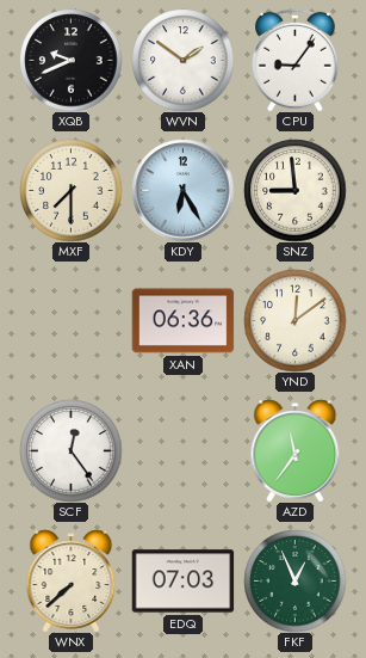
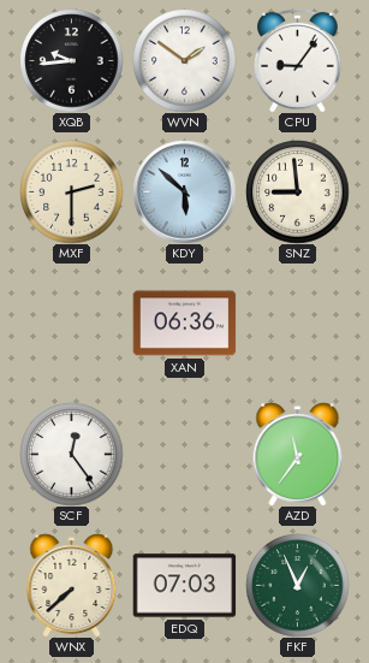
XQB: 9:41 -> 9:44 (71, 60)
MXF: 7:30 -> 2:30 (71, 191)
KDY: 6:25 -> 5:52 (184, 191)
YND: 12:09 -> none (294, 320)
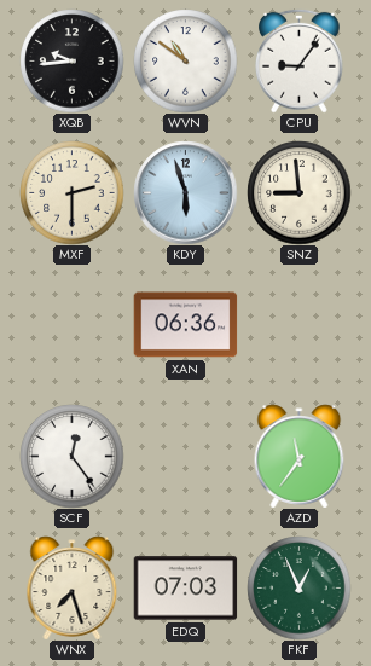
WVN: 1:51 -> 10:51 (185, 60)
KDY: 5:52 -> 5:57 (185, 192)
WNX: 7:38 -> 7:27 (73, 587)
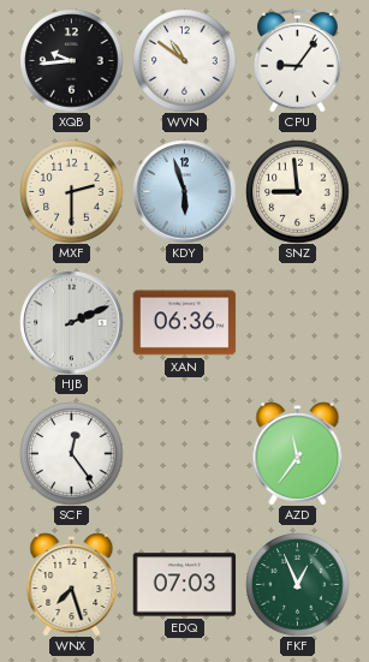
HJB: none -> 2:11 (71, 322)
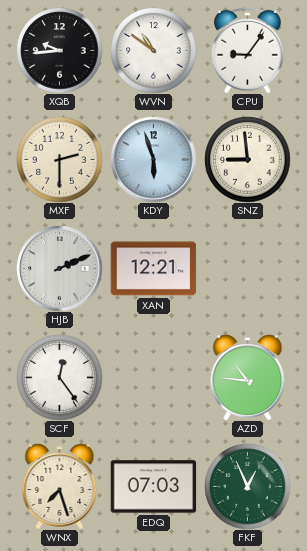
XAN: 06:36 -> 12:21 (153, 269)
AZD: 11:36 -> 10:46 (248, 377)
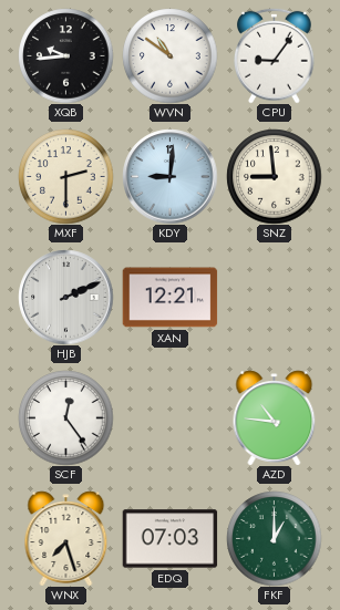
KDY: 5:57 -> 9:01 (169, 176)
FKF: 12:56 -> 1:00 (274, 538)
